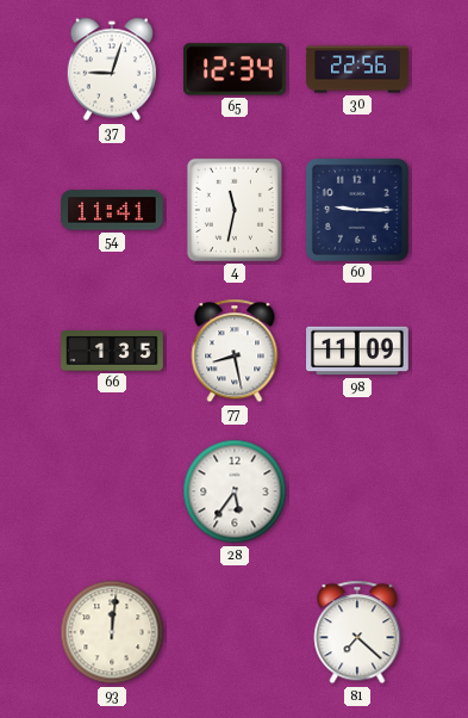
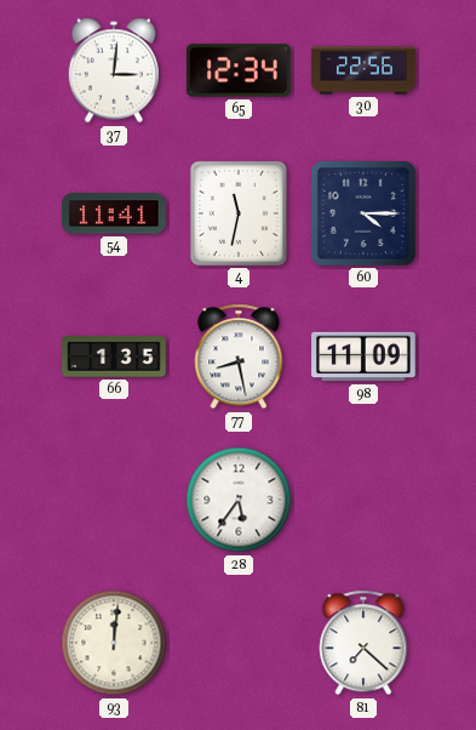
37: 9:03 -> 3:01 (113, 70)
60: 9:15 -> 4:15 (363, 213)
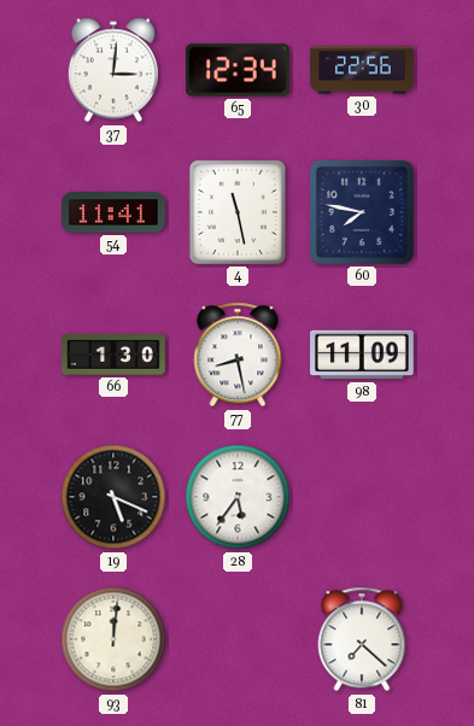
4: 11:32 -> 11:28 (238, 212)
60: 4:15 -> 7:47 (362, 212)
66: 1:35 -> 1:30 (113, 356)
19: none -> 5:19 (113, 497)
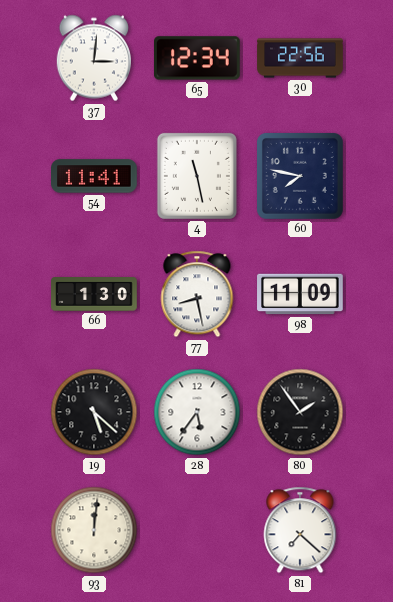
19: 5:19 -> 5:22 (94, 412)
80: none -> 1:54 (300, 412)
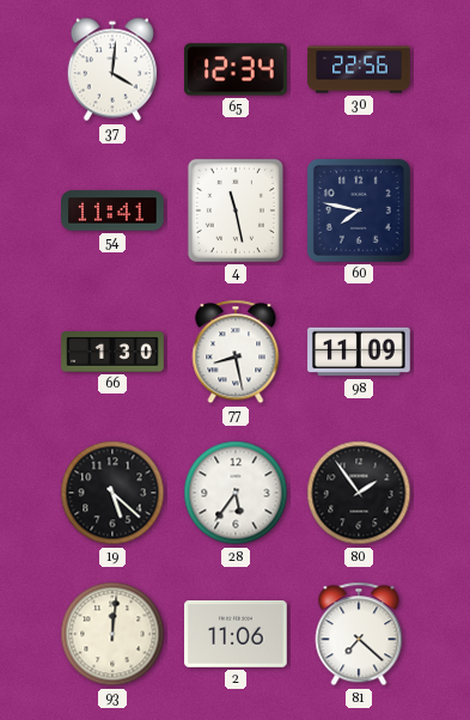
37: 3:01 -> 4:01 (111, 69)
2: none -> 11:06 (237, 634)
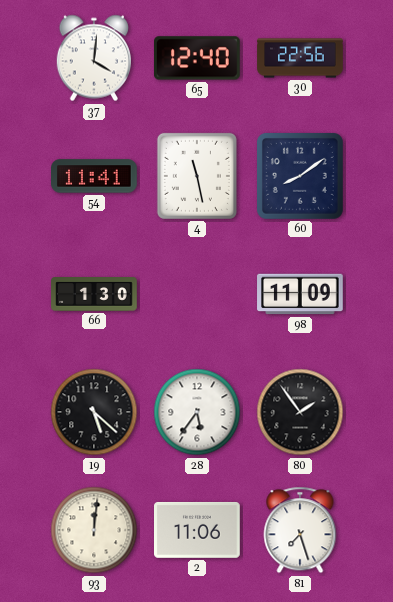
65: 12:34 -> 12:40 (198, 58)
60: 7:47 -> 8:09 (300, 176)
77: 8:28 -> none (236, 352)
81: 7:22 -> 7:27 (300, 530)
